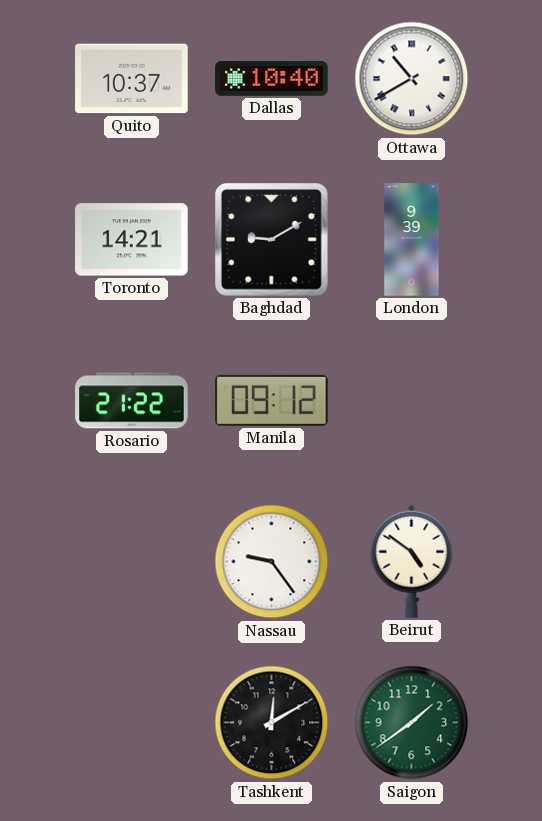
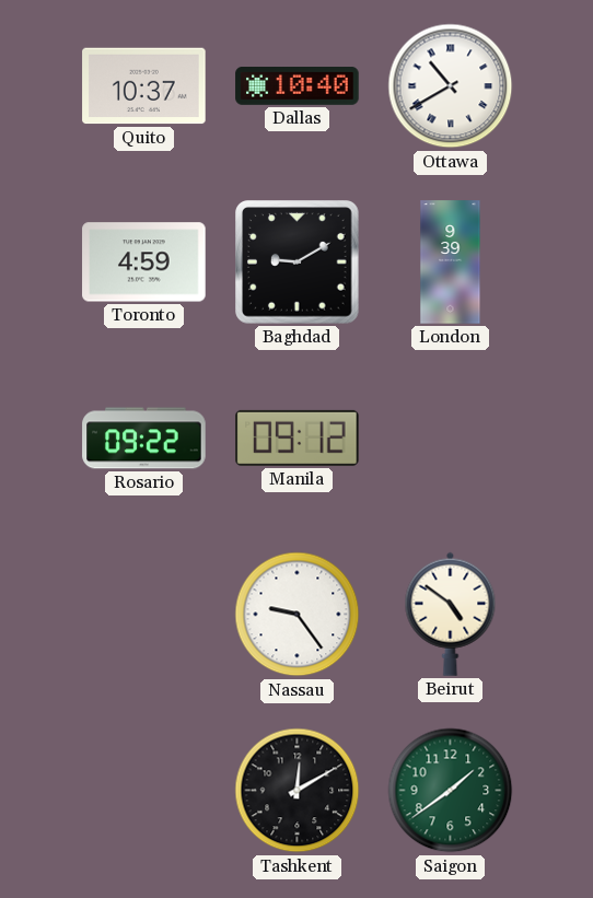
Toronto: 14:21 -> 4:59 (144, 263)
Rosario: 21:22 -> 09:22 (144, 439)
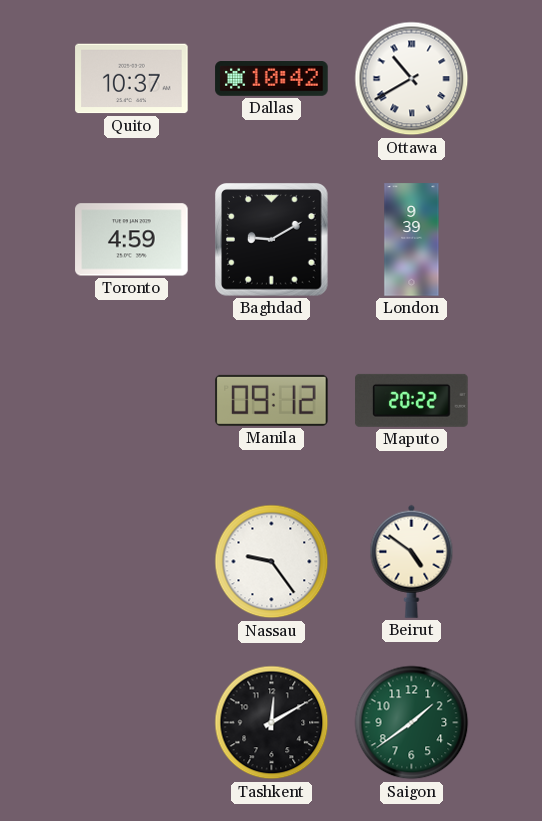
Dallas: 10:40 -> 10:42 (272, 79)
Rosario: 09:22 -> none (144, 439)
Maputo: none -> 20:22 (412, 400)
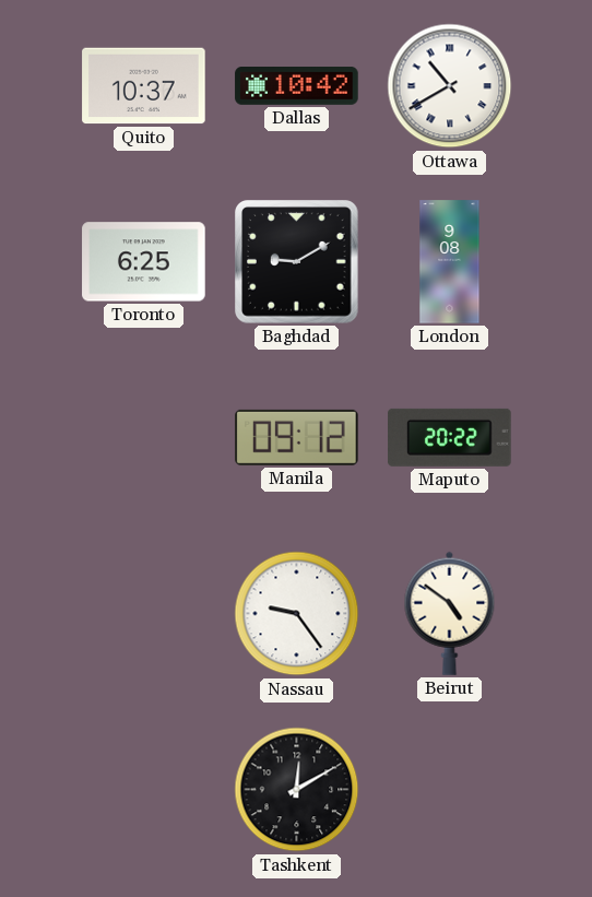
Toronto: 4:59 -> 6:25 (144, 262)
London: 9:39 -> 9:08 (450, 262)
Saigon: 1:39 -> none (412, 723)
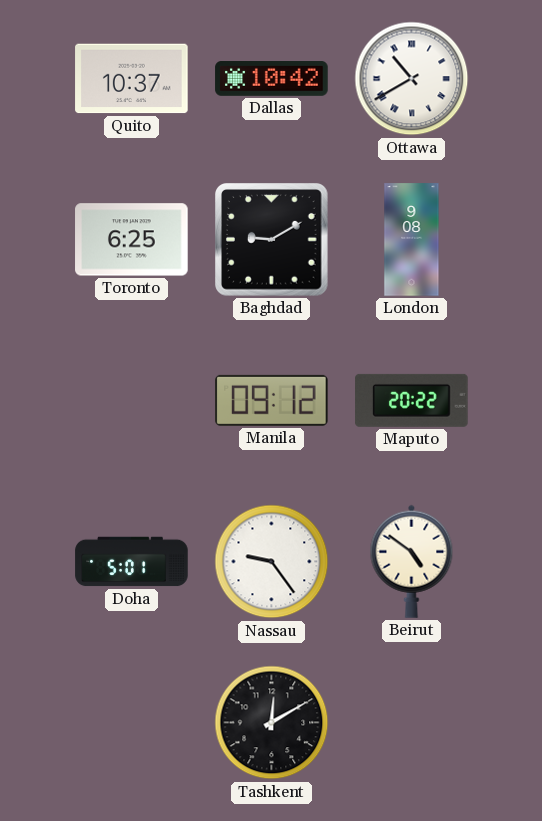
Doha: none -> 5:01 (132, 562)
